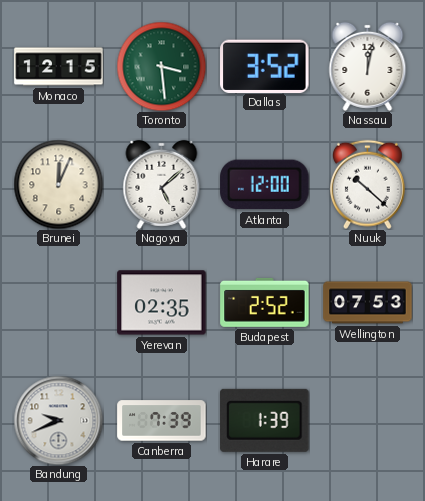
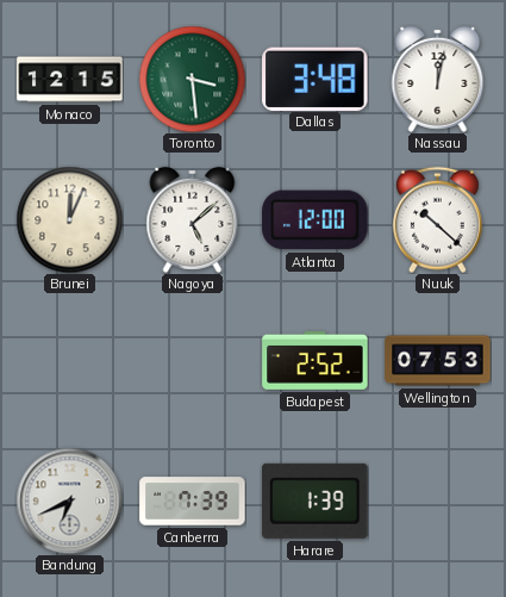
Dallas: 3:52 -> 3:48 (316, 79)
Yerevan: 02:35 -> none (162, 303)
Bandung: 9:41 -> 6:41 (69, 500)
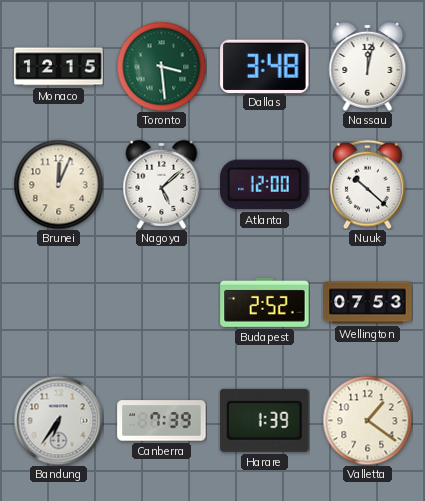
Bandung: 6:41 -> 6:36 (58, 420)
Valletta: none -> 1:21 (367, 420)
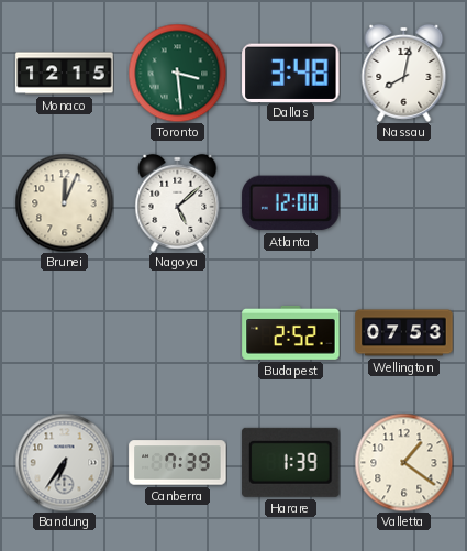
Nassau: 12:02 -> 8:02 (404, 73)
Nuuk: 10:22 -> none (367, 184)
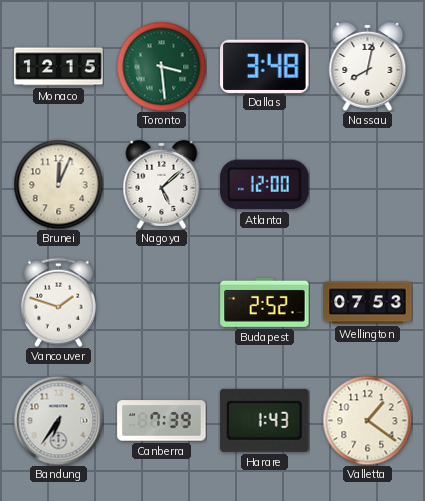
Vancouver: none -> 1:48 (58, 302)
Harare: 1:39 -> 1:43 (265, 420)
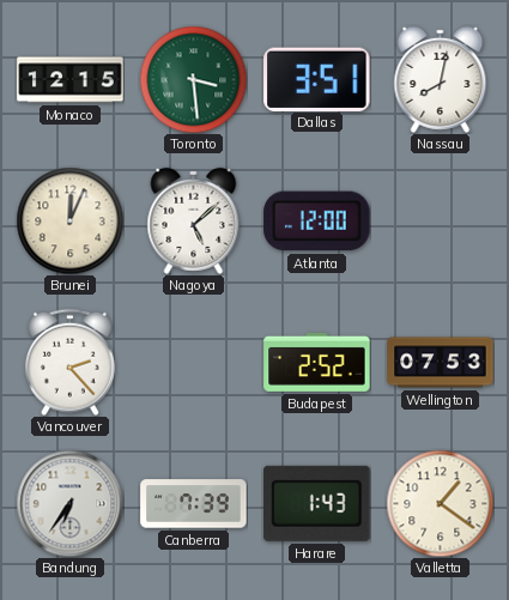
Dallas: 3:48 -> 3:51 (317, 79)
Vancouver: 1:48 -> 2:23 (69, 362)
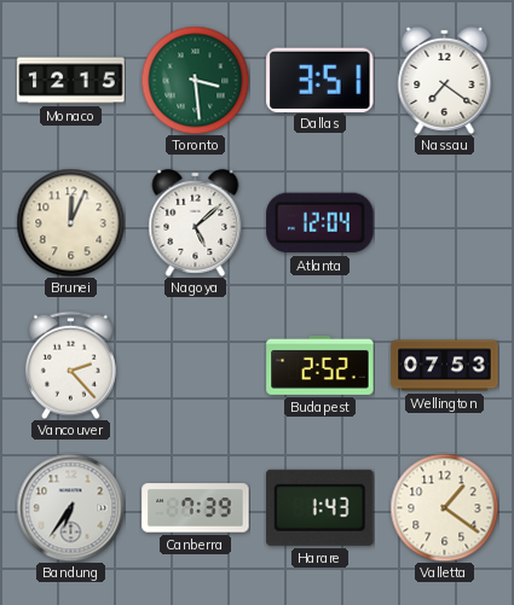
Nassau: 8:02 -> 7:21 (445, 80)
Atlanta: 12:00 -> 12:04 (320, 223)
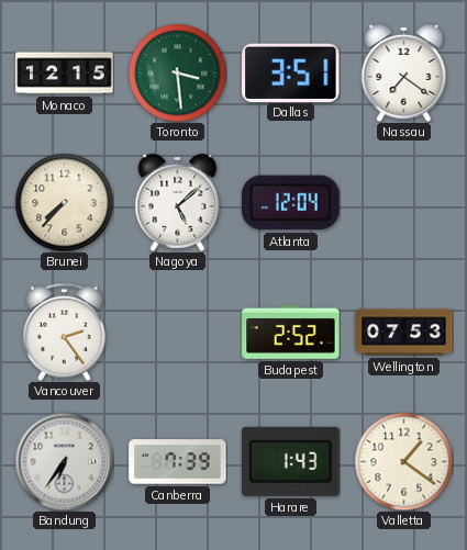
Brunei: 12:04 -> 7:37 (64, 202)
Vancouver: 2:23 -> 2:24 (64, 332)
